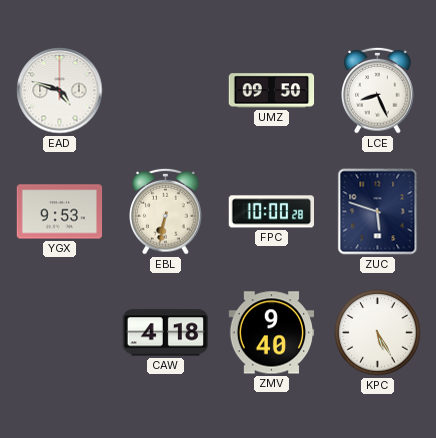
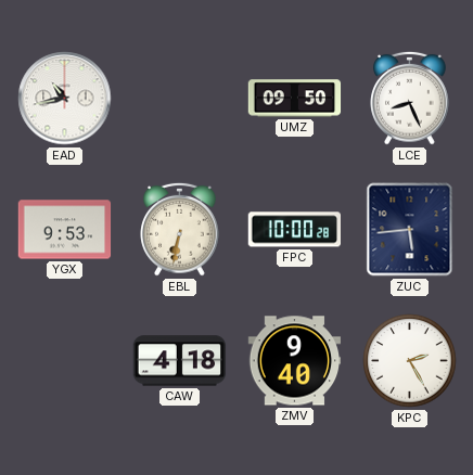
EAD: 4:48 -> 10:43 (65, 99)
ZUC: 5:48 -> 5:44 (410, 230)
KPC: 5:25 -> 2:25 (410, 361)
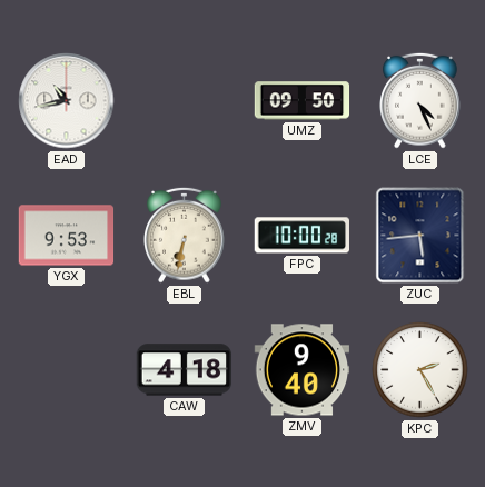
LCE: 8:26 -> 4:26 (420, 100)
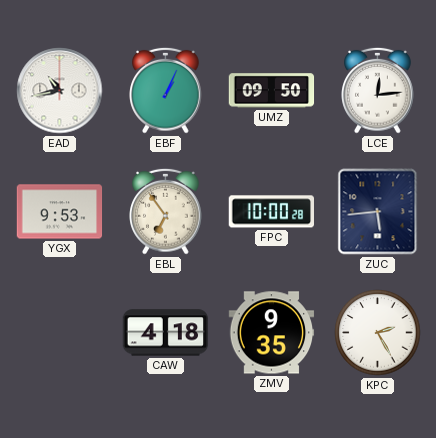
EBF: none -> 1:04 (166, 90)
LCE: 4:26 -> 12:14 (378, 90)
EBL: 6:32 -> 6:54 (166, 211)
ZMV: 9:40 -> 9:35 (272, 333)
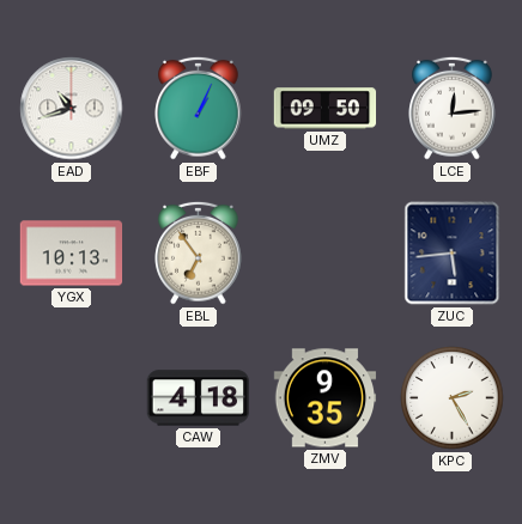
EAD: 10:43 -> 10:42 (72, 109)
YGX: 9:53 -> 10:13 (72, 254)
FPC: 10:00 -> none (272, 212)
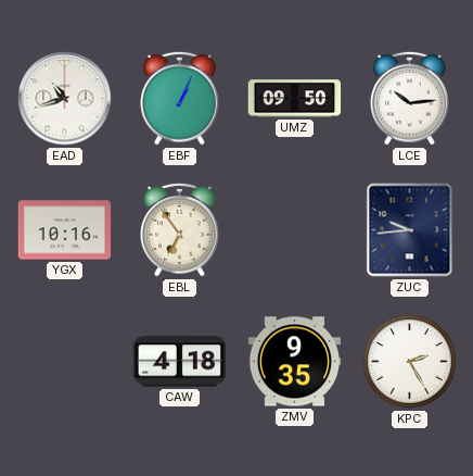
LCE: 12:14 -> 10:14 (410, 98)
YGX: 10:13 -> 10:16 (65, 230)
ZUC: 5:44 -> 9:44 (410, 230)
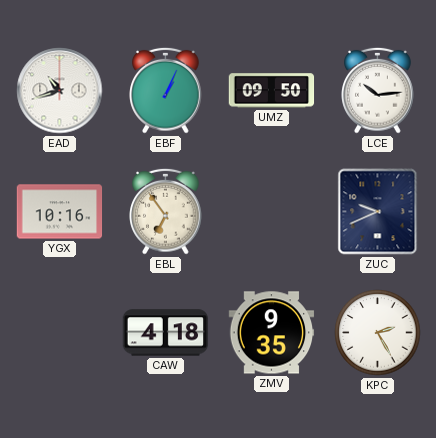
ZUC: 9:44 -> 9:41 (378, 212)
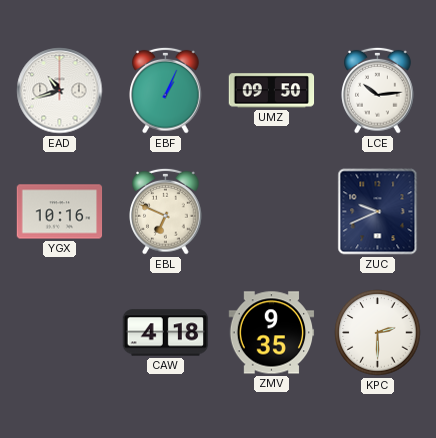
EBL: 6:54 -> 6:49 (166, 211)
KPC: 2:25 -> 2:30 (378, 333)
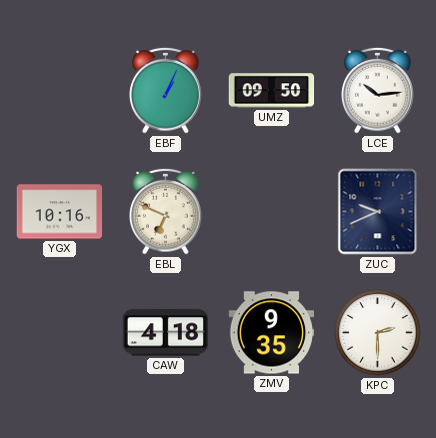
EAD: 10:42 -> none (60, 91)
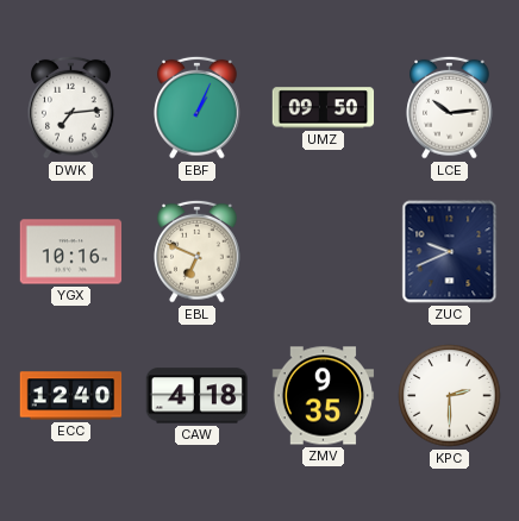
DWK: none -> 7:14 (71, 107)
ECC: none -> 12:40 (71, 396)
